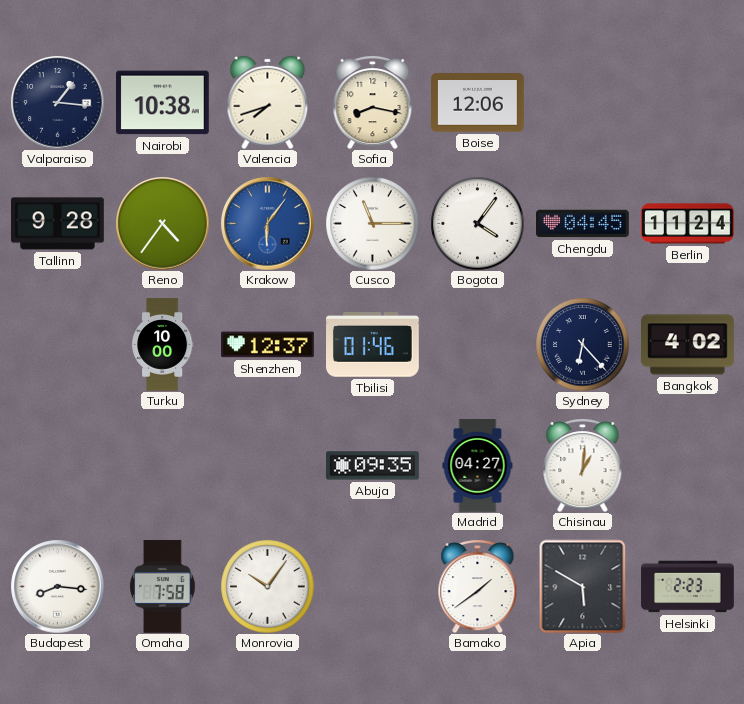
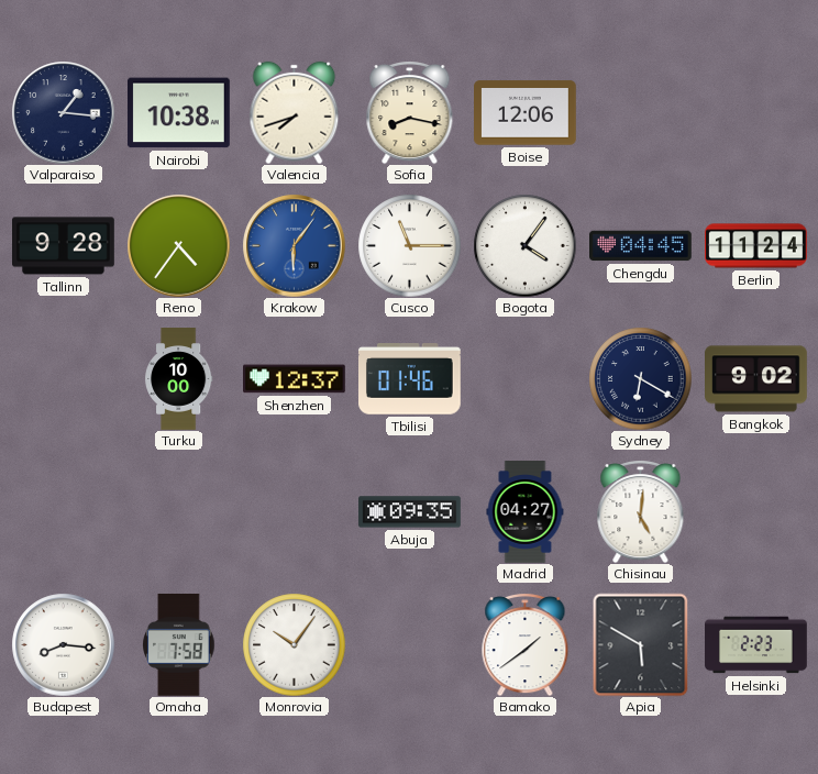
Sydney: 6:23 -> 6:20 (640, 378)
Bangkok: 4:02 -> 9:02 (756, 379)
Chisinau: 1:01 -> 5:01 (641, 512)
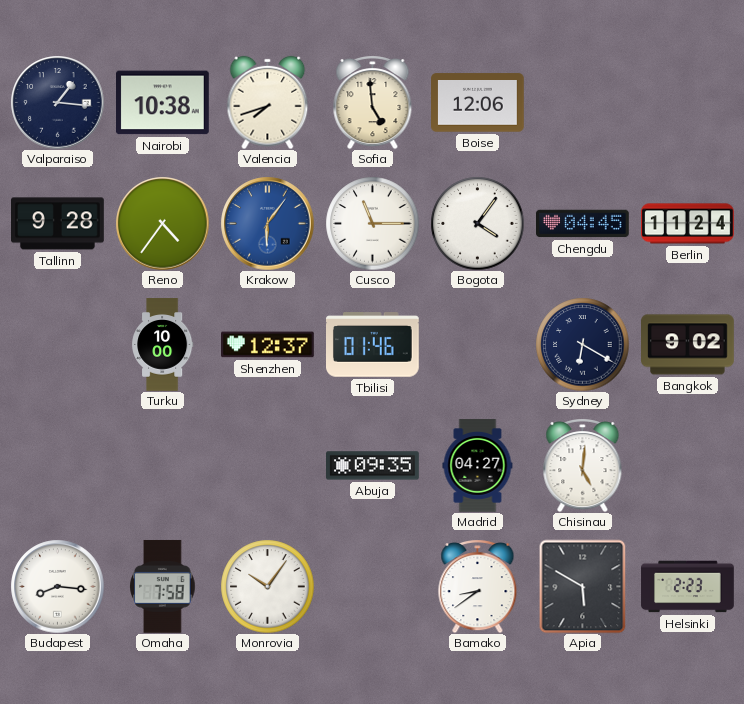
Sofia: 8:17 -> 4:59 (373, 103)
Bamako: 1:39 -> 8:39 (478, 587)
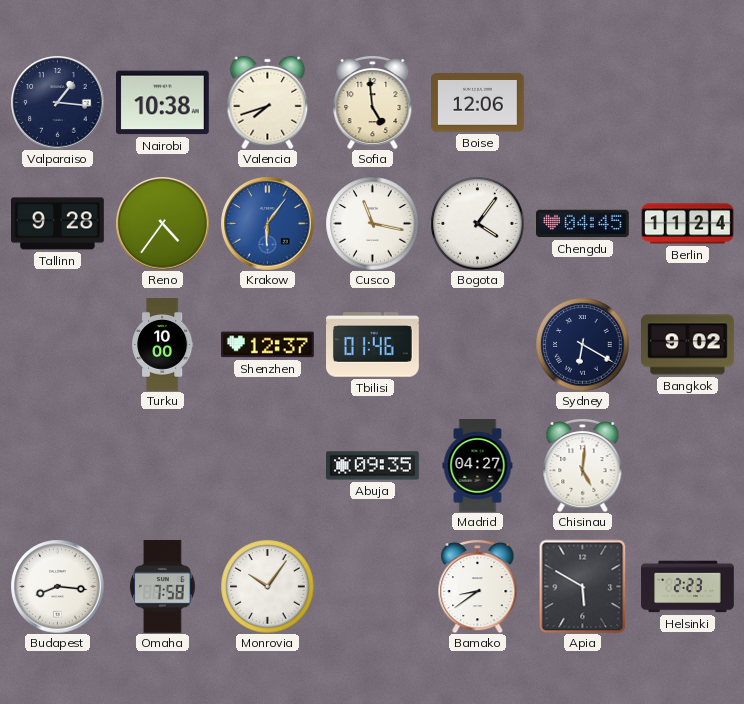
Cusco: 11:15 -> 11:17 (372, 223)
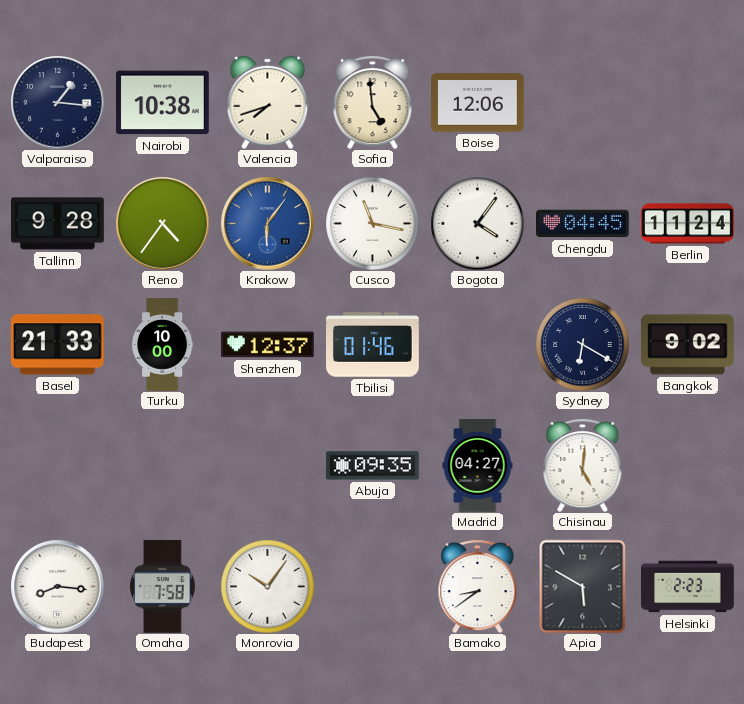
Basel: none -> 21:33 (57, 345)
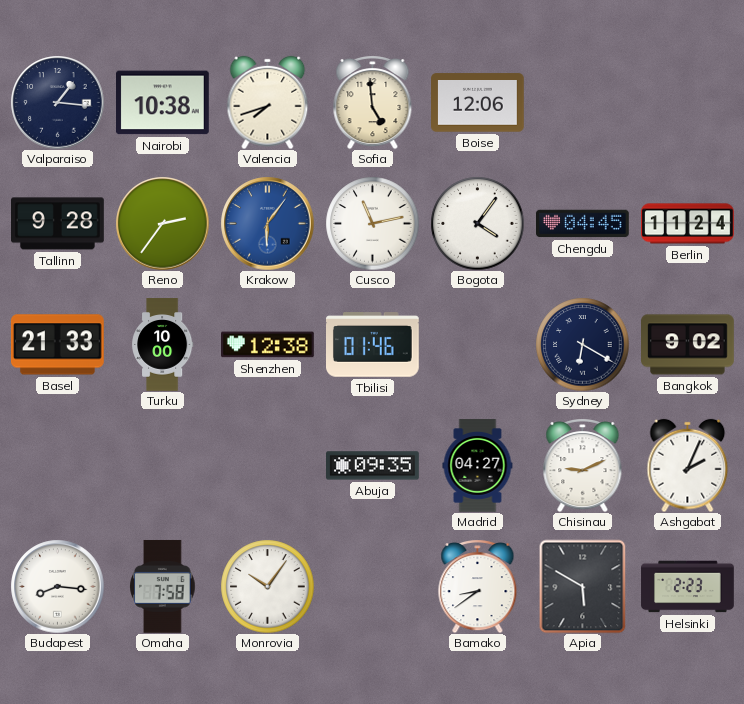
Reno: 4:36 -> 2:36 (162, 223)
Cusco: 11:17 -> 11:13 (372, 223)
Shenzhen: 12:37 -> 12:38 (268, 345)
Chisinau: 5:01 -> 9:11 (583, 466)
Ashgabat: none -> 2:04 (688, 465)
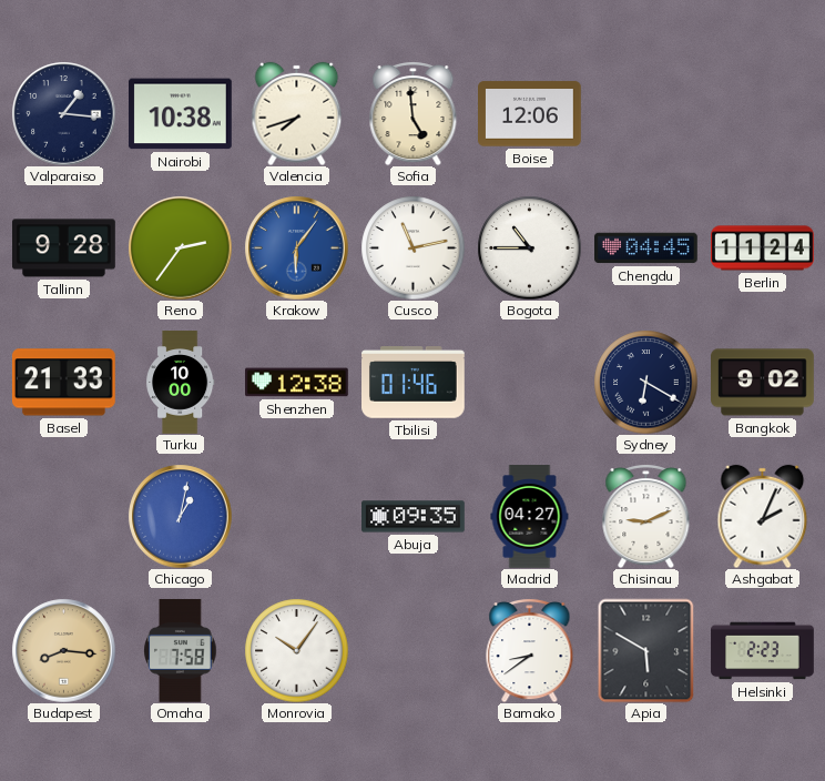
Bogota: 4:06 -> 10:45 (529, 247)
Chicago: none -> 1:02 (180, 516)
Budapest dial: white -> champagne (63, 650)
